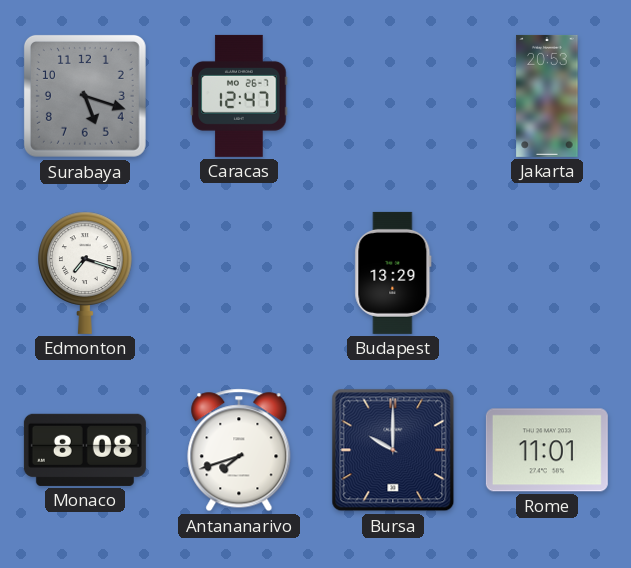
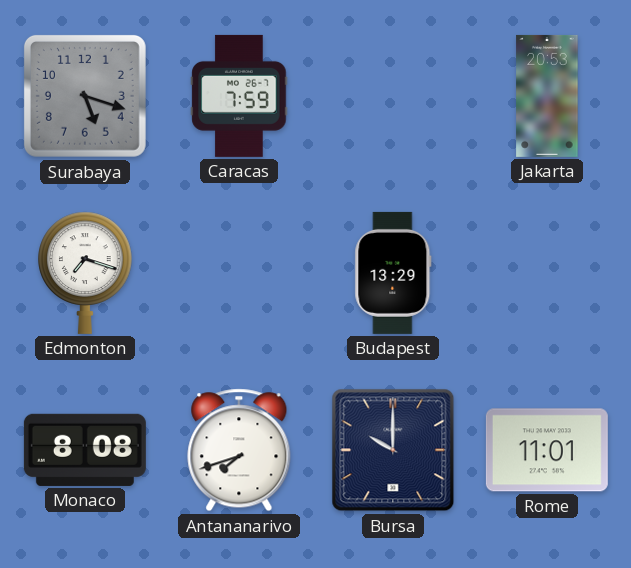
Caracas: 12:47 -> 7:59 (239, 96)
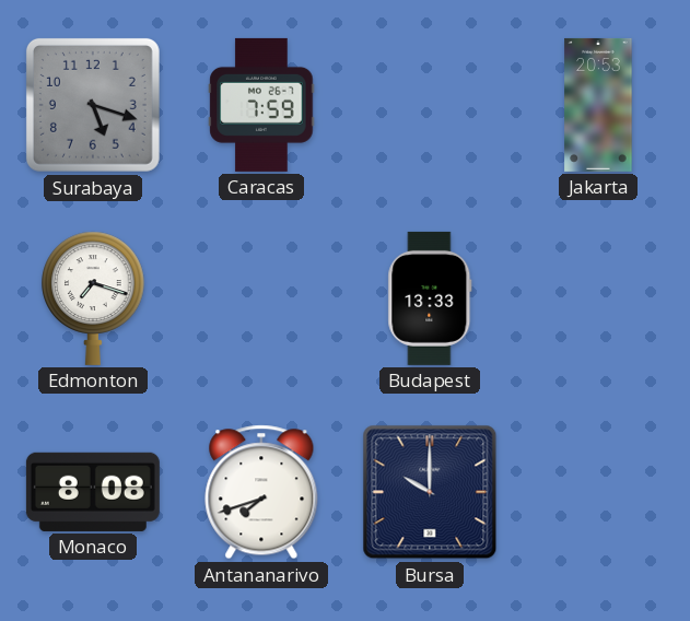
Budapest: 13:29 -> 13:33 (430, 298)
Rome: 11:01 -> none (547, 450)
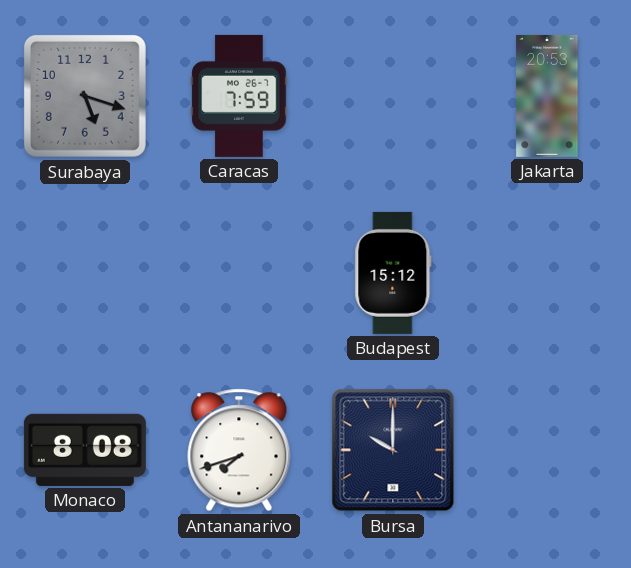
Edmonton: 7:18 -> none (93, 298)
Budapest: 13:33 -> 15:12 (393, 273)
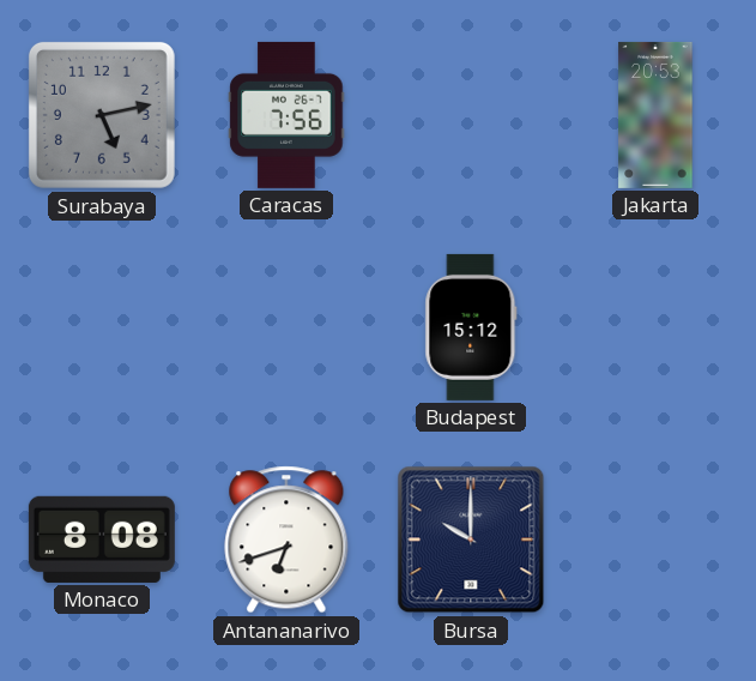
Surabaya: 5:18 -> 5:13 (102, 115)
Caracas: 7:59 -> 7:56 (286, 115)
Antananarivo: 7:42 -> 6:42 (286, 540)
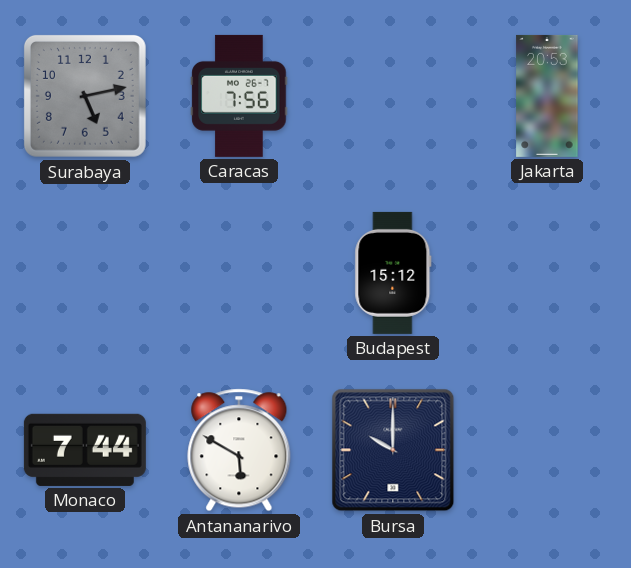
Monaco: 8:08 -> 7:44 (85, 450)
Antananarivo: 6:42 -> 5:50 (239, 450)
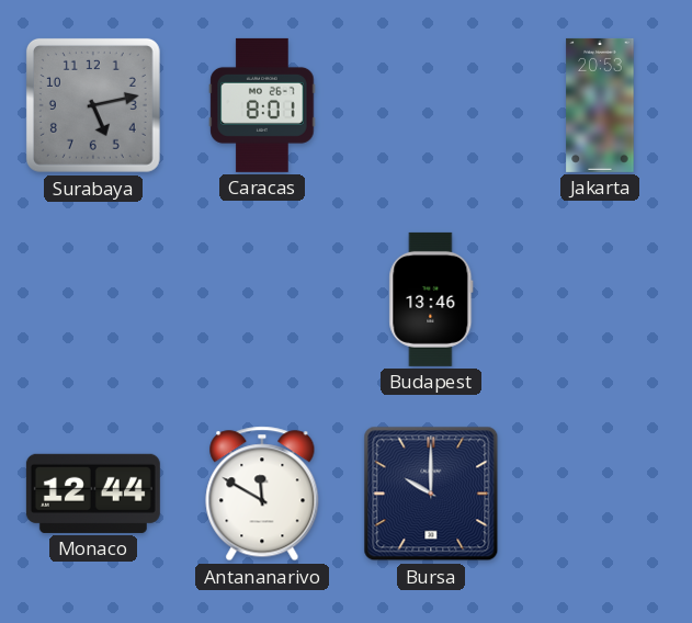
Caracas: 7:56 -> 8:01 (262, 105)
Budapest: 15:12 -> 13:46 (431, 299)
Monaco: 7:44 -> 12:44 (93, 494)
Antananarivo: 5:50 -> 11:50 (262, 494)
